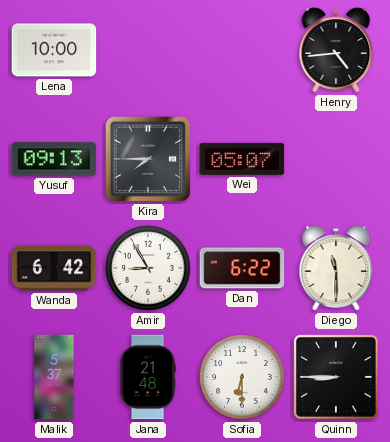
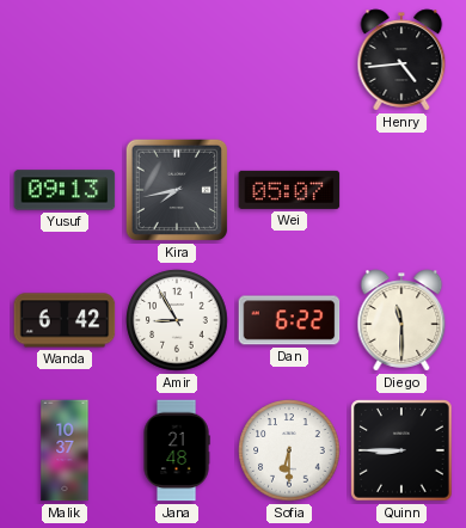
Lena: 10:00 -> none (54, 50)
Kira: 7:45 -> 7:43 (177, 190)
Malik: 5:37 -> 10:37 (65, 450)
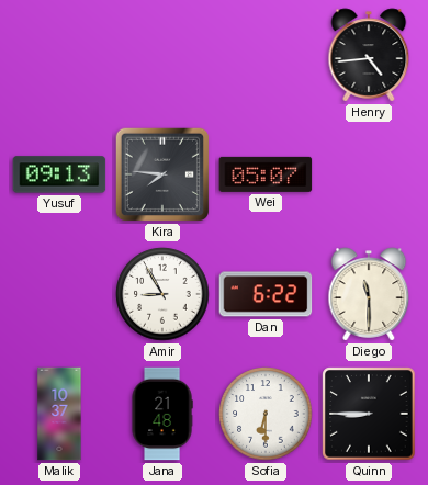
Kira: 7:43 -> 7:46 (162, 174)
Wanda: 6:42 -> none (65, 320)
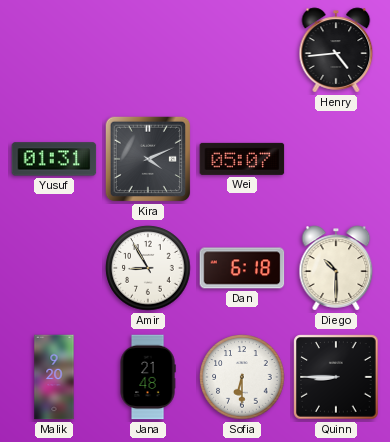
Yusuf: 09:13 -> 01:31 (54, 159)
Kira: 7:46 -> 4:11 (148, 159)
Dan: 6:22 -> 6:18 (242, 268)
Diego: 11:30 -> 10:30 (336, 268)
Malik: 10:37 -> 9:20 (54, 377)
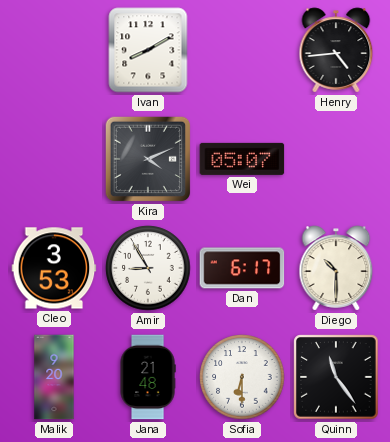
Ivan: none -> 8:10 (148, 50)
Yusuf: 01:31 -> none (54, 159)
Cleo: none -> 3:53 (54, 268)
Dan: 6:18 -> 6:17 (242, 268)
Quinn: 8:45 -> 11:24 (336, 377)
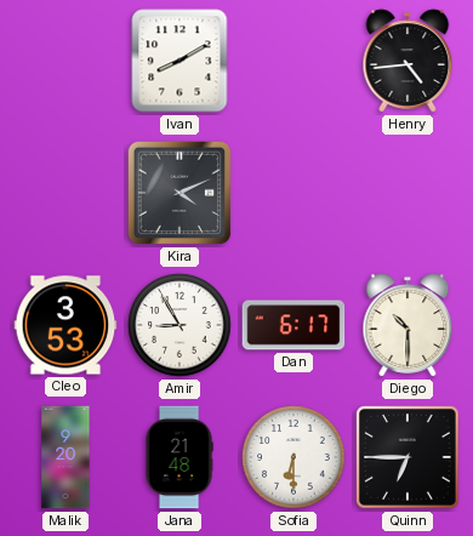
Wei: 05:07 -> none (242, 159)
Quinn: 11:24 -> 6:45 (408, 457)
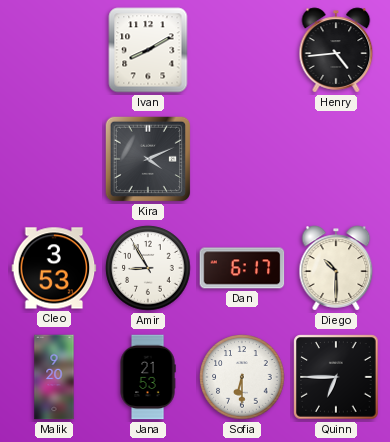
Jana: 21:48 -> 21:53 (148, 377)
